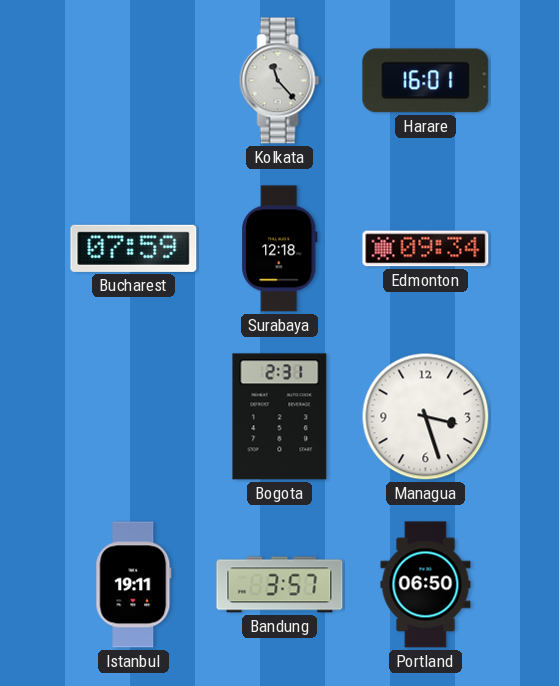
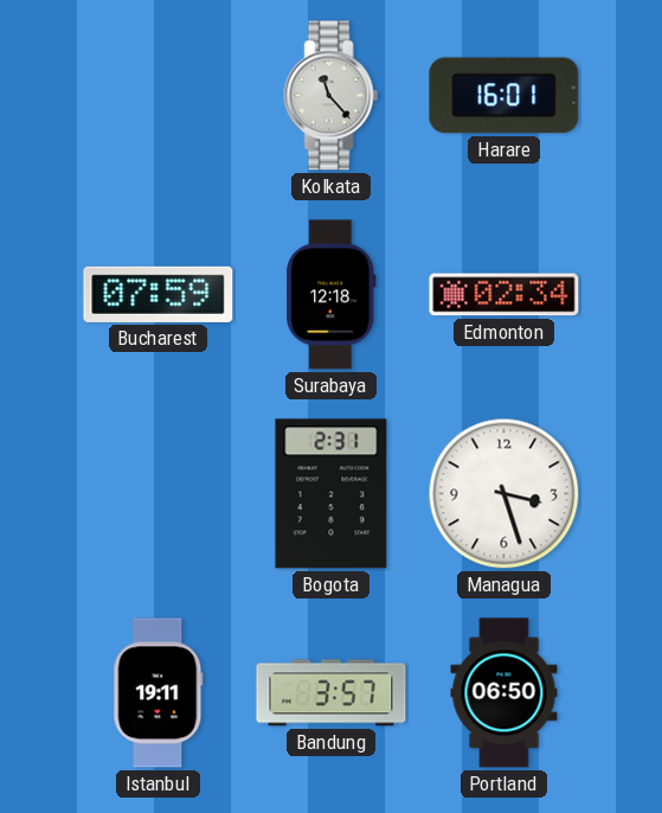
Edmonton: 09:34 -> 02:34 (504, 295)
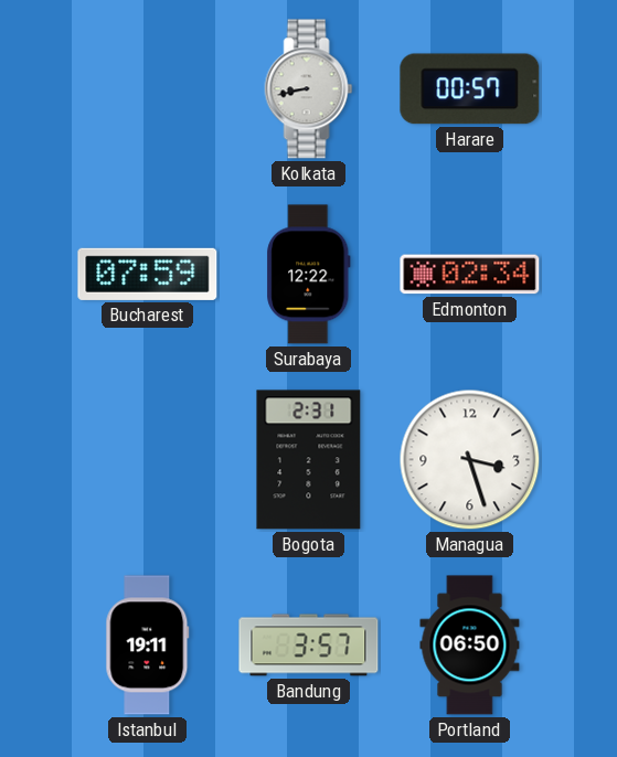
Kolkata: 11:23 -> 8:43 (309, 89)
Harare: 16:01 -> 00:57 (470, 89)
Surabaya: 12:18 -> 12:22 (309, 275)
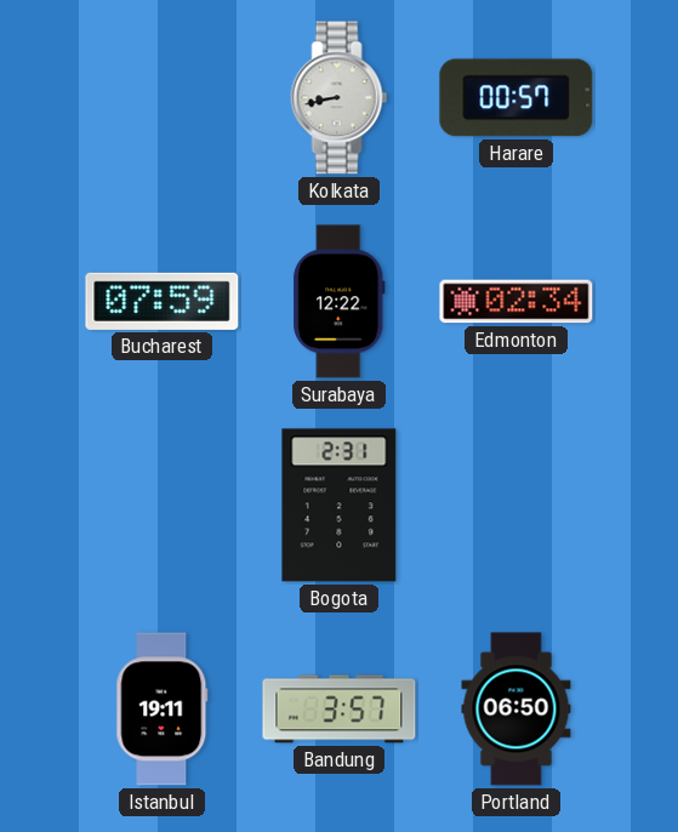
Managua: 3:27 -> none (470, 460)
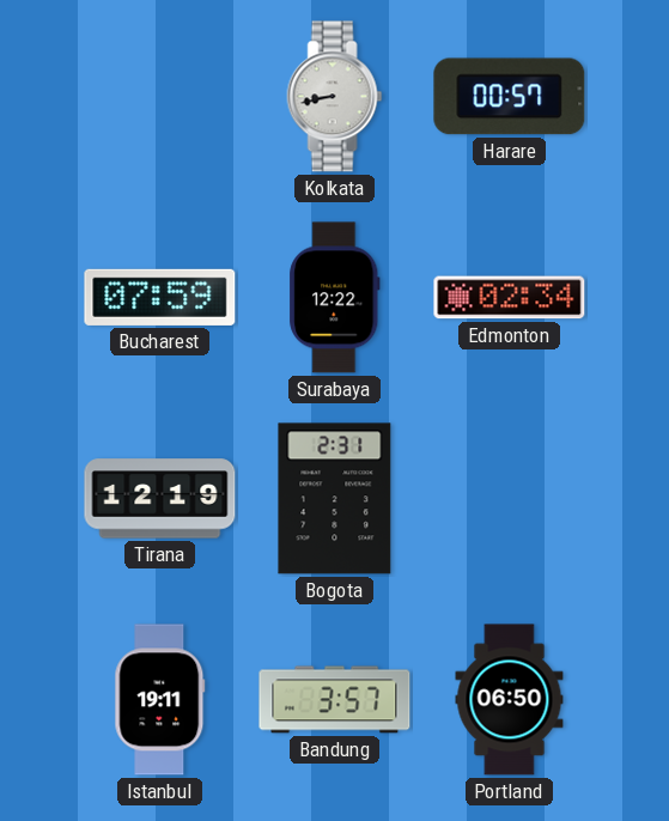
Tirana: none -> 12:19 (160, 499)
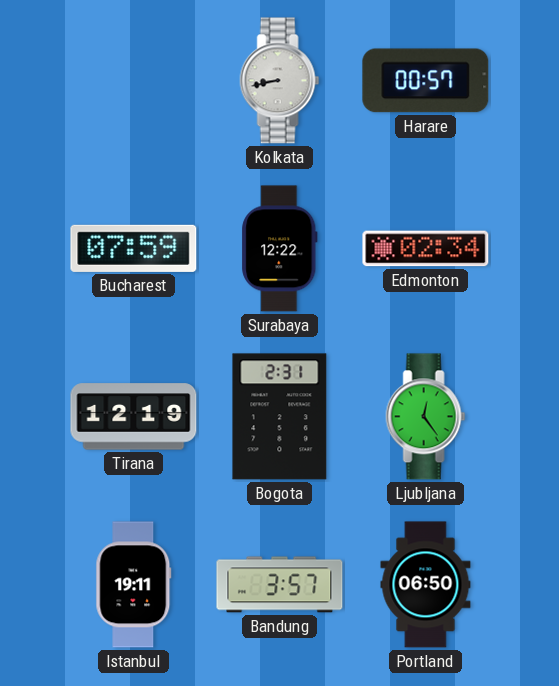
Ljubljana: none -> 12:24 (426, 417)
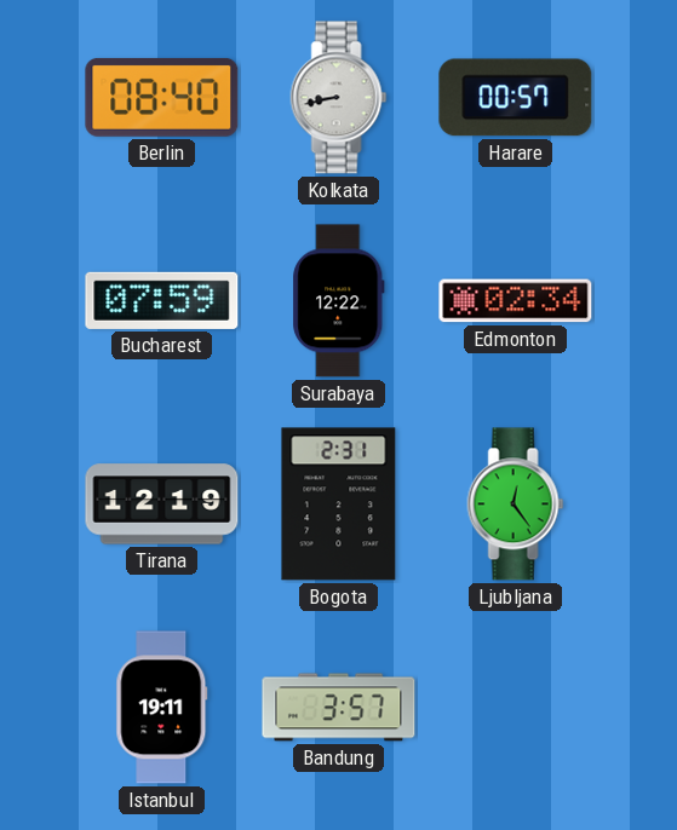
Berlin: none -> 08:40 (162, 97)
Portland: 06:50 -> none (426, 585)
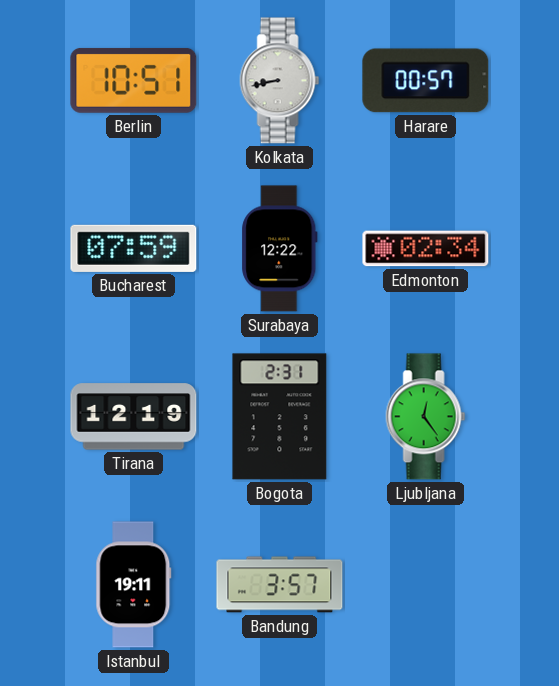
Berlin: 08:40 -> 10:51 (134, 80)
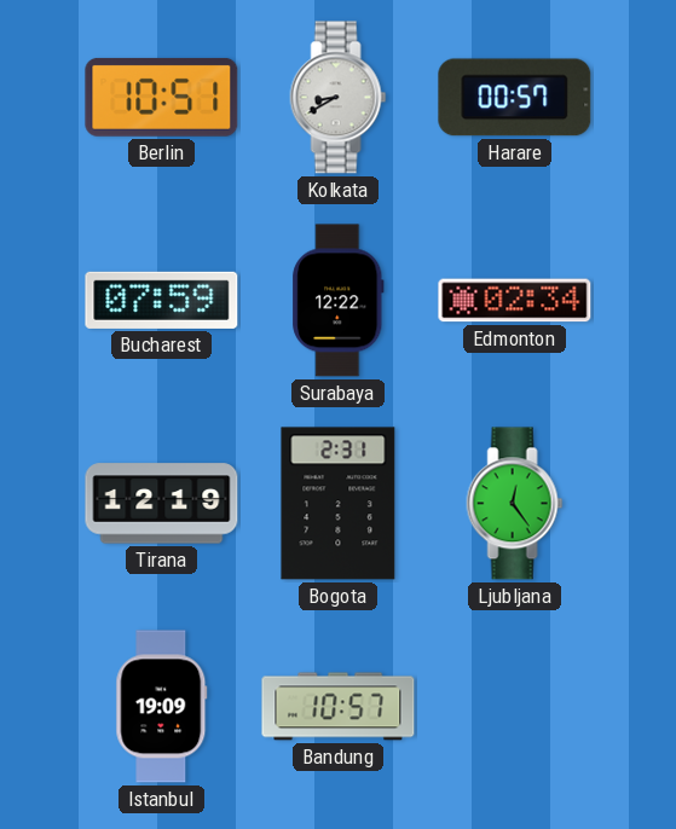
Kolkata: 8:43 -> 8:40 (339, 98)
Istanbul: 19:11 -> 19:09 (162, 707)
Bandung: 3:57 -> 10:57 (339, 707)
